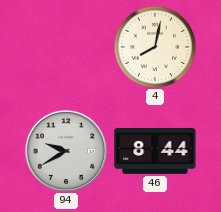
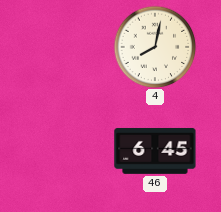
94: 9:40 -> none (65, 150)
46: 8:44 -> 6:45 (155, 151)
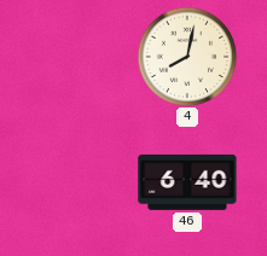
46: 6:45 -> 6:40 (187, 182)
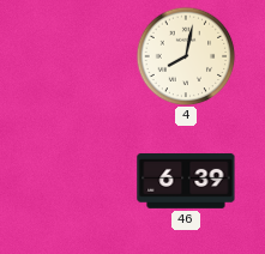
46: 6:40 -> 6:39 (186, 181)
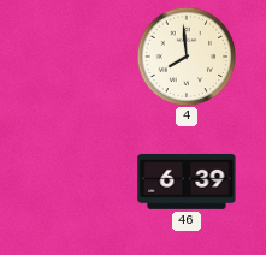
4: 8:02 -> 7:59 (187, 57)
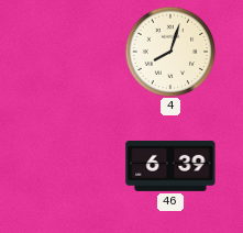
4: 7:59 -> 8:03 (170, 52)
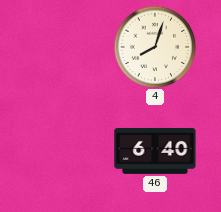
46: 6:39 -> 6:40 (155, 151)
